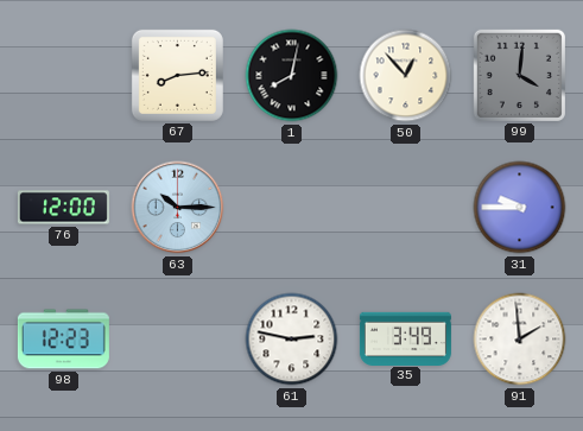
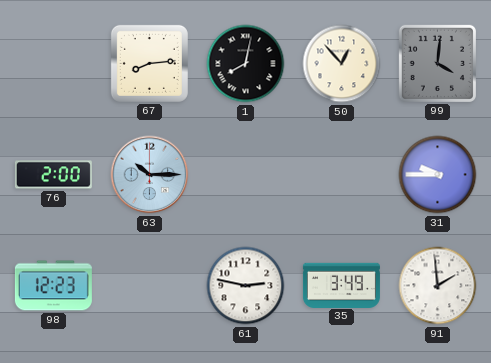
76: 12:00 -> 2:00 (53, 175)
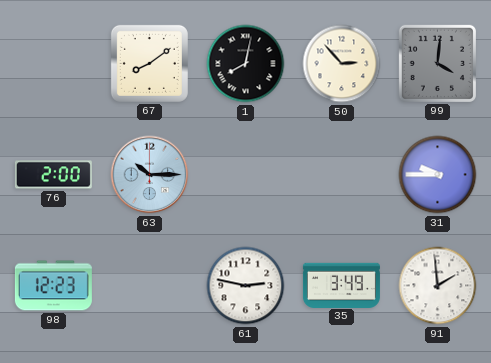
67: 8:14 -> 8:09 (149, 63)
50: 12:53 -> 2:53 (342, 64)
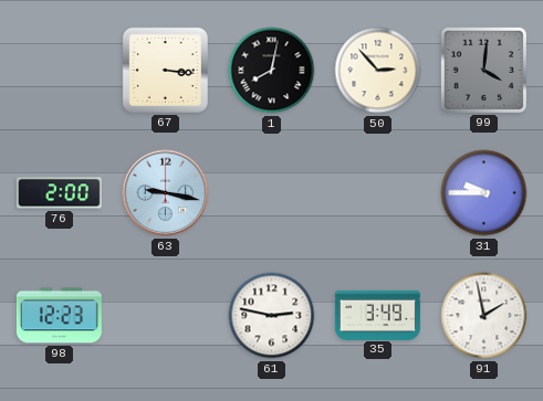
67: 8:09 -> 3:16 (165, 70)
63: 10:15 -> 9:17 (166, 193)
91: 1:59 -> 1:58 (484, 316)
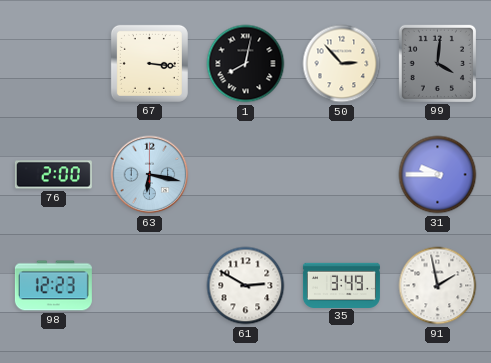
63: 9:17 -> 6:17 (150, 175)
61: 2:47 -> 2:50 (246, 286)
